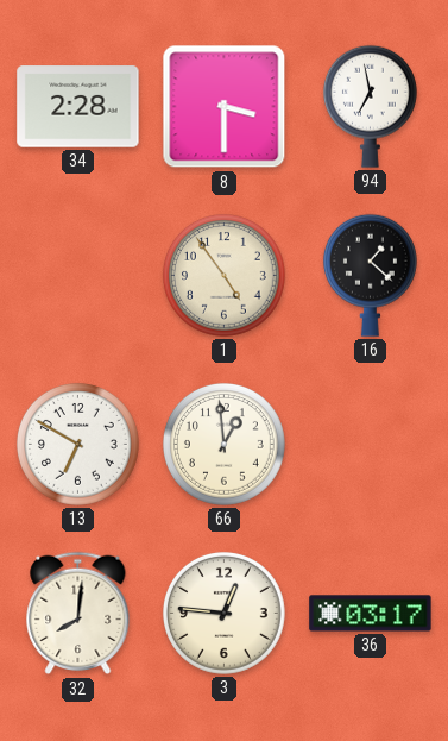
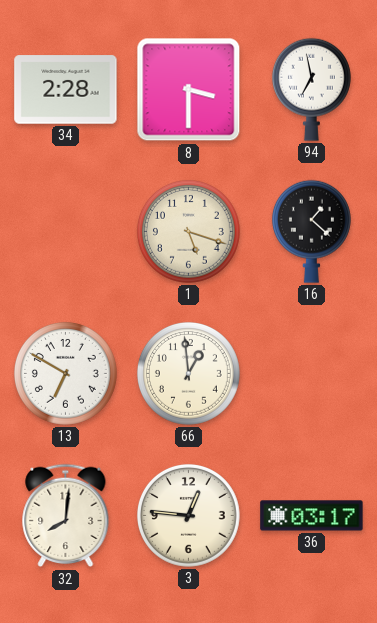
1: 4:54 -> 5:18 (188, 231)
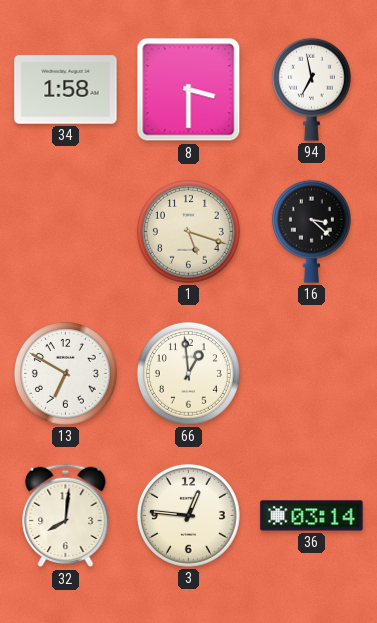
34: 2:28 -> 1:58 (66, 90)
16: 1:22 -> 3:22 (311, 231)
36: 03:17 -> 03:14 (312, 516)
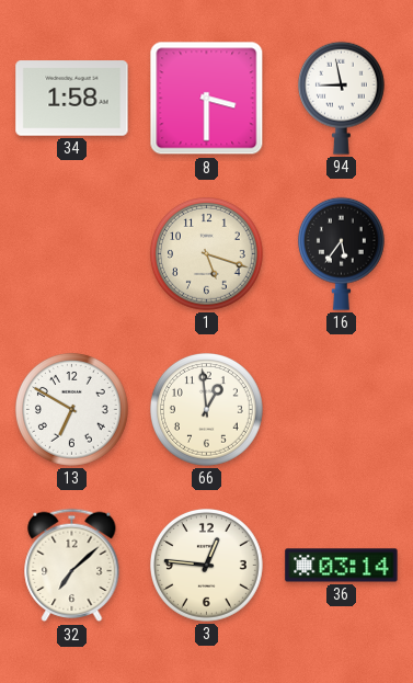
94: 6:58 -> 8:58 (341, 98)
16: 3:22 -> 5:36 (341, 253)
32: 8:01 -> 7:08 (72, 566)
